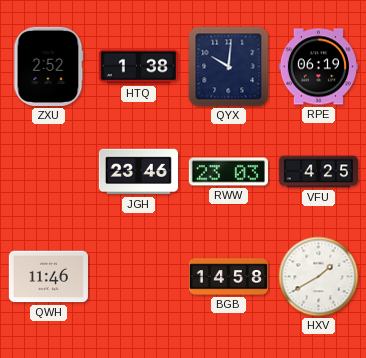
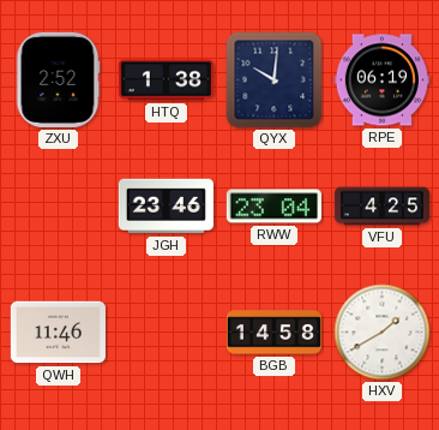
RWW: 23:03 -> 23:04 (273, 207)
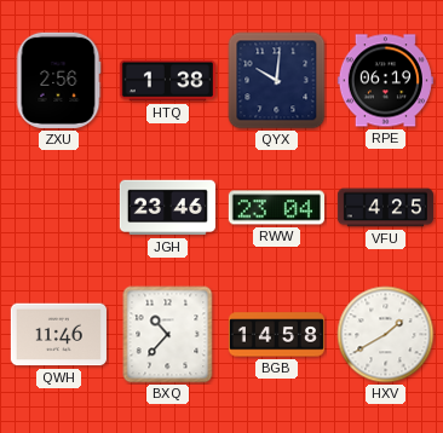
ZXU: 2:52 -> 2:56 (58, 80)
BXQ: none -> 10:37 (168, 335)
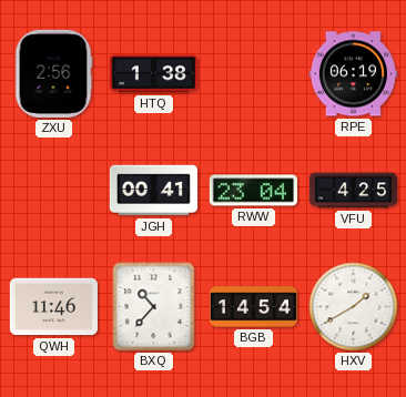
QYX: 10:01 -> none (277, 81)
JGH: 23:46 -> 00:41 (153, 191)
BGB: 14:58 -> 14:54 (253, 307)
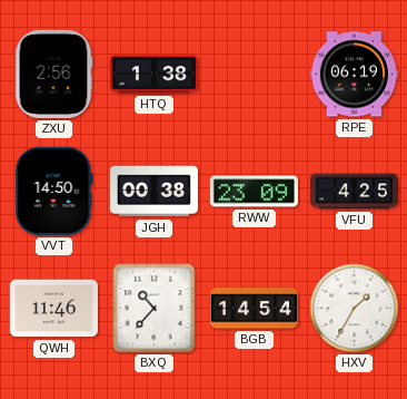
VVT: none -> 14:50 (54, 191)
JGH: 00:41 -> 00:38 (153, 192)
RWW: 23:04 -> 23:09 (254, 192)
HXV: 1:40 -> 1:35 (355, 309)
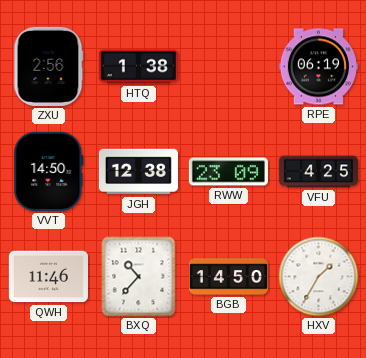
JGH: 00:38 -> 12:38 (138, 172)
BGB: 14:54 -> 14:50 (228, 277)
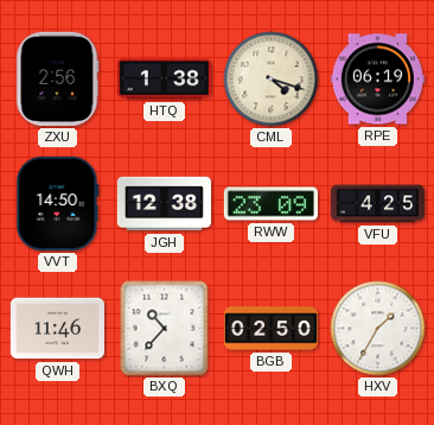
CML: none -> 4:18 (272, 80)
BGB: 14:50 -> 02:50 (270, 329)
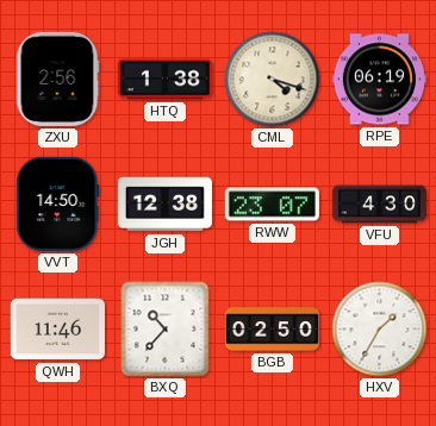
RWW: 23:09 -> 23:07 (272, 205)
VFU: 4:25 -> 4:30 (379, 205)
